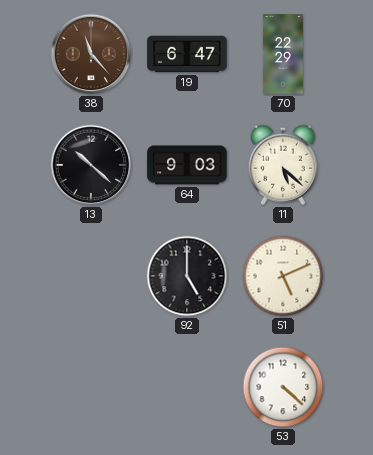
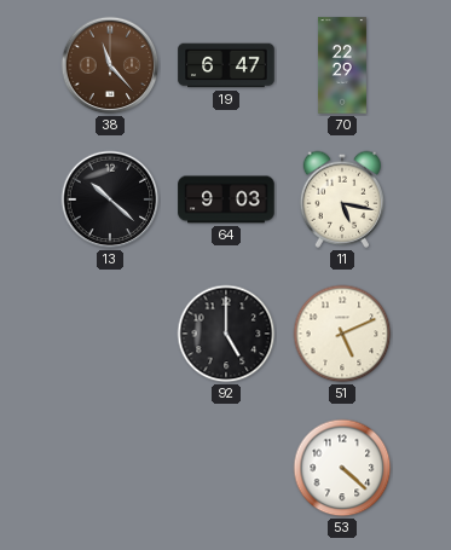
11: 5:22 -> 5:17 (341, 199)
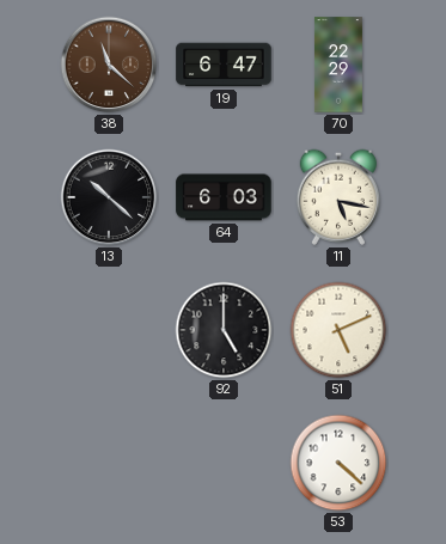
38: 11:23 -> 11:22 (109, 65)
64: 9:03 -> 6:03 (224, 197)
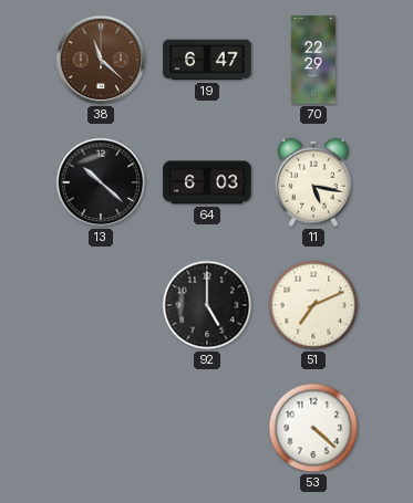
51: 5:11 -> 7:11 (313, 305)
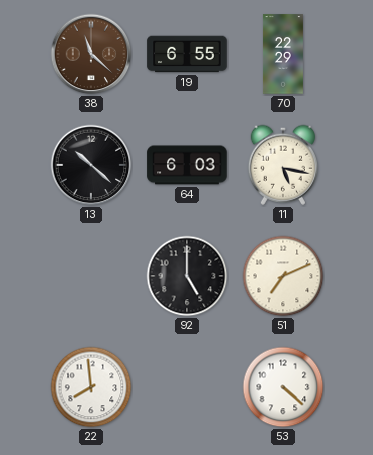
19: 6:47 -> 6:55 (187, 54)
22: none -> 7:59 (91, 387)
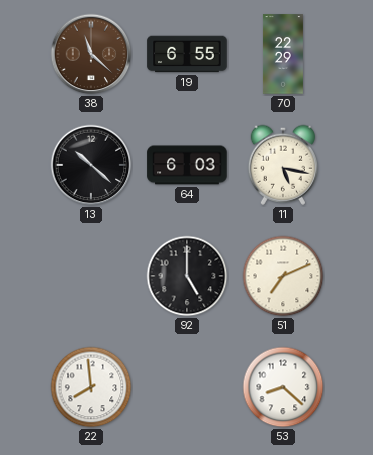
53: 4:22 -> 8:22 (283, 387)
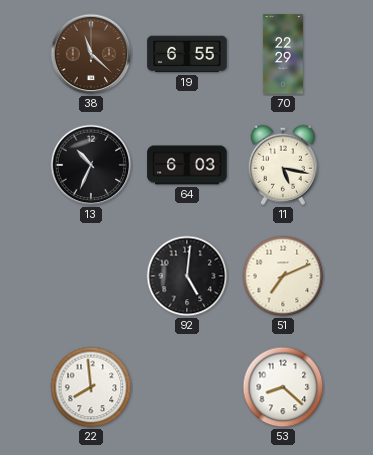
13: 10:22 -> 10:34 (91, 165)
92: 5:00 -> 5:01 (187, 276)
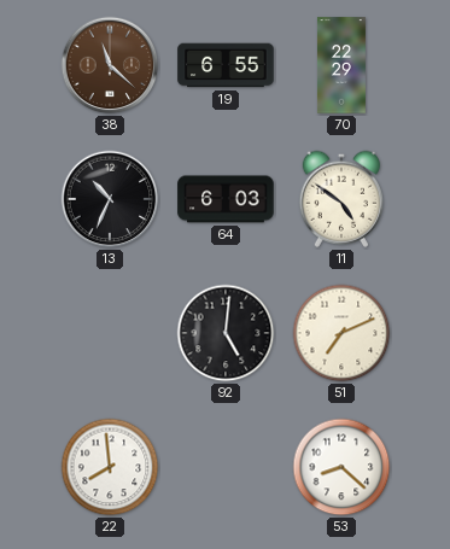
11: 5:17 -> 4:51 (340, 199)
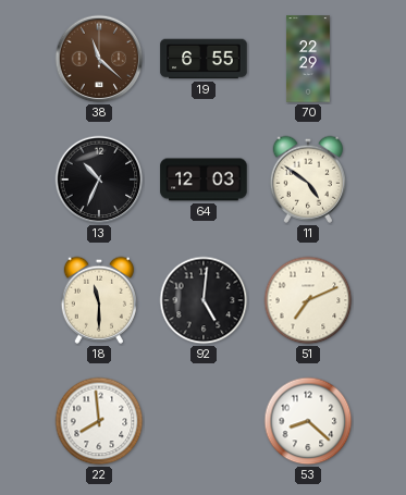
64: 6:03 -> 12:03 (204, 180)
18: none -> 11:30 (98, 300)
